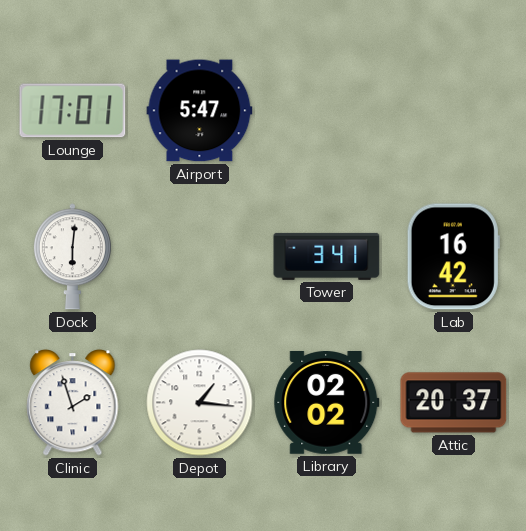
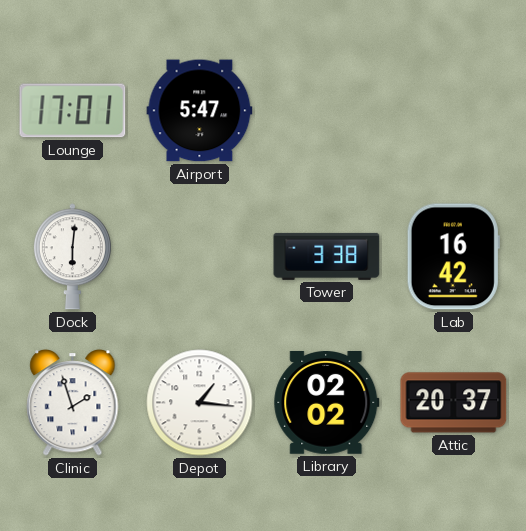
Tower: 3:41 -> 3:38 (327, 256)
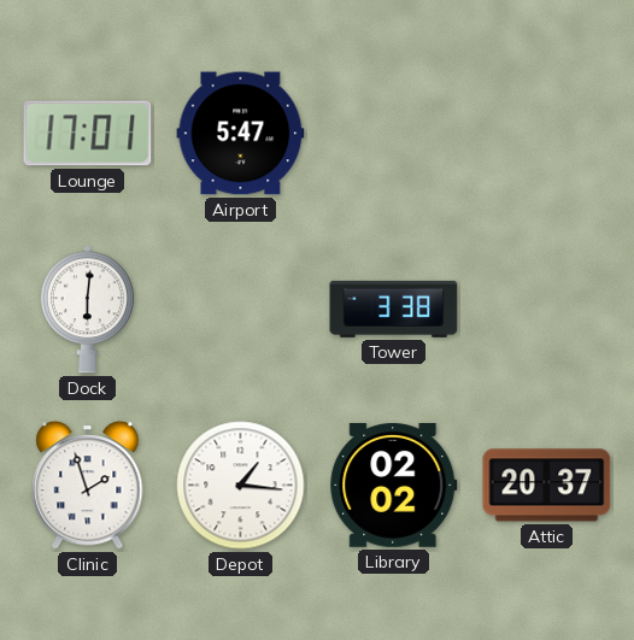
Lab: 16:42 -> none (453, 257)
